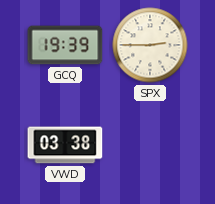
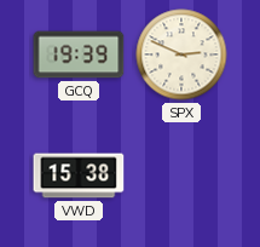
SPX: 2:45 -> 2:49 (181, 54)
VWD: 03:38 -> 15:38 (79, 176)
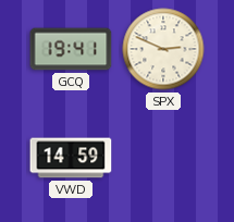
GCQ: 19:39 -> 19:41 (71, 49)
VWD: 15:38 -> 14:59 (71, 158)
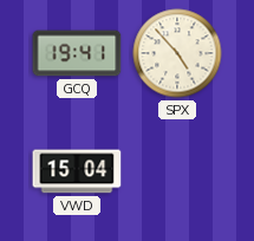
SPX: 2:49 -> 4:53 (177, 53)
VWD: 14:59 -> 15:04 (77, 171)
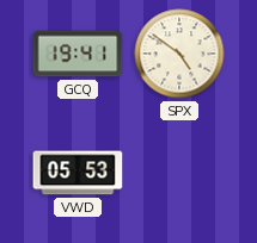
SPX: 4:53 -> 4:51 (179, 54)
VWD: 15:04 -> 05:53 (78, 173)
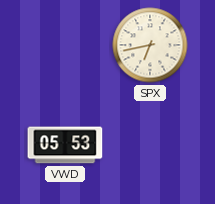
GCQ: 19:41 -> none (78, 54)
SPX: 4:51 -> 6:43 (150, 45)
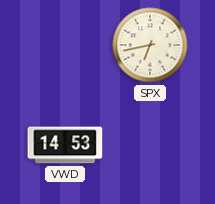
VWD: 05:53 -> 14:53 (65, 145)
